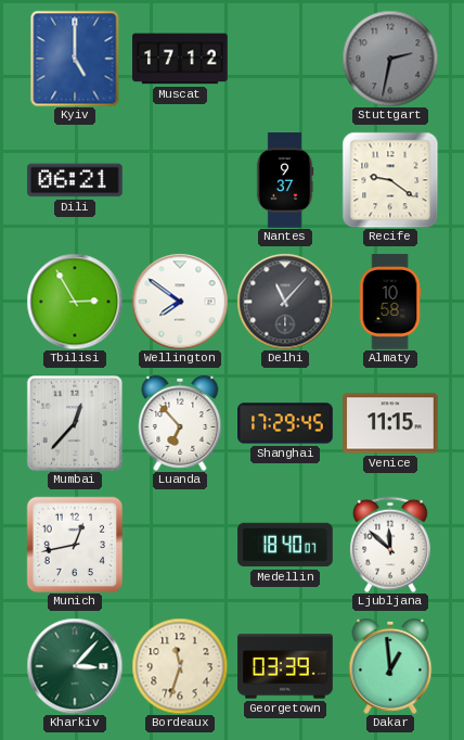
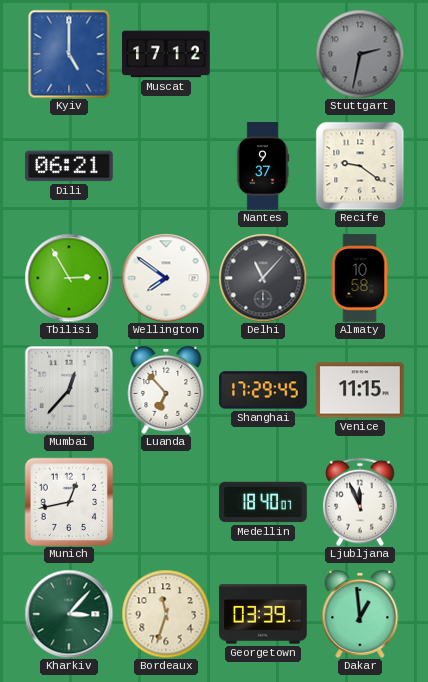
Ljubljana: 11:52 -> 11:56 (360, 502)
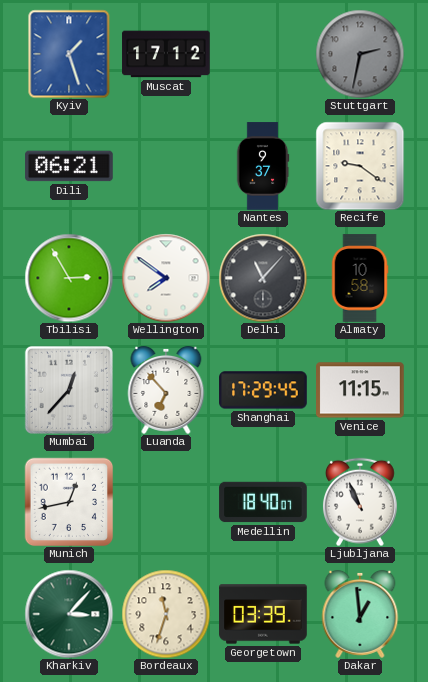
Kyiv: 5:00 -> 1:27 (69, 54)
Ljubljana: 11:56 -> 10:56 (360, 502)
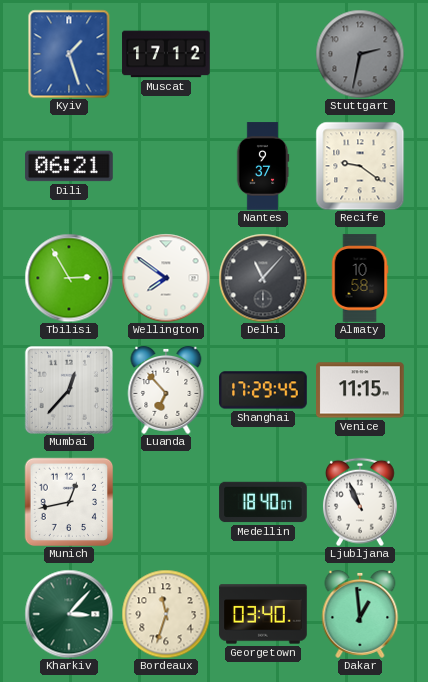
Georgetown: 03:39 -> 03:40 (263, 614)
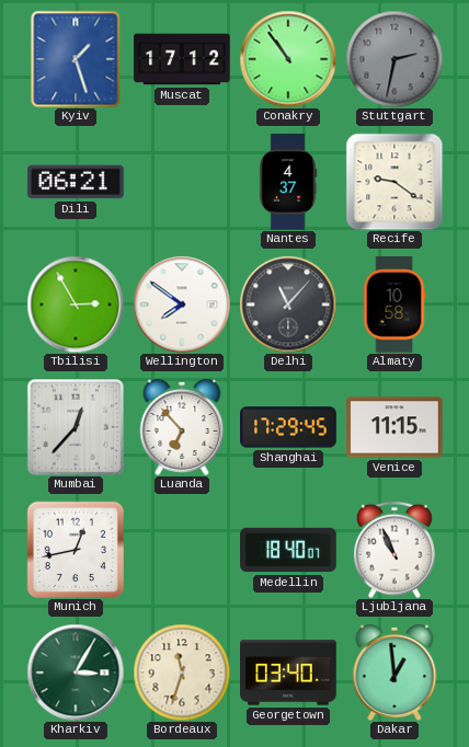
Conakry: none -> 10:54 (288, 59)
Nantes: 9:37 -> 4:37 (288, 182)
Kharkiv: 3:07 -> 3:05 (76, 673)
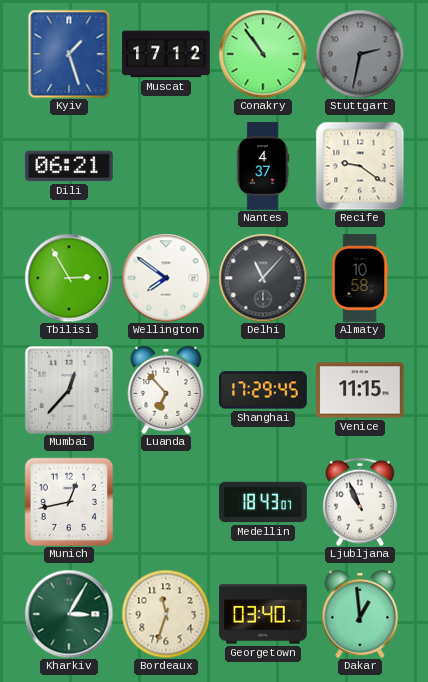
Medellin: 18:40 -> 18:43 (263, 502)
